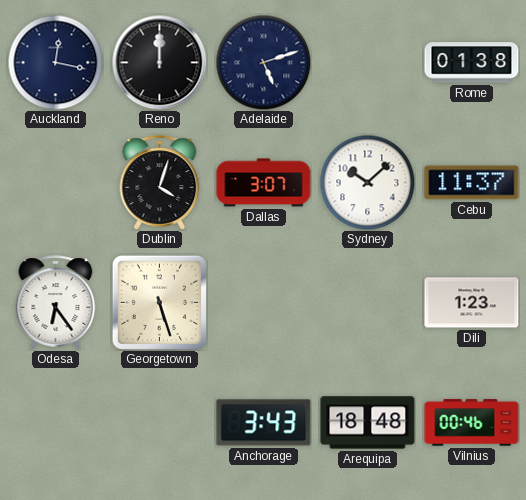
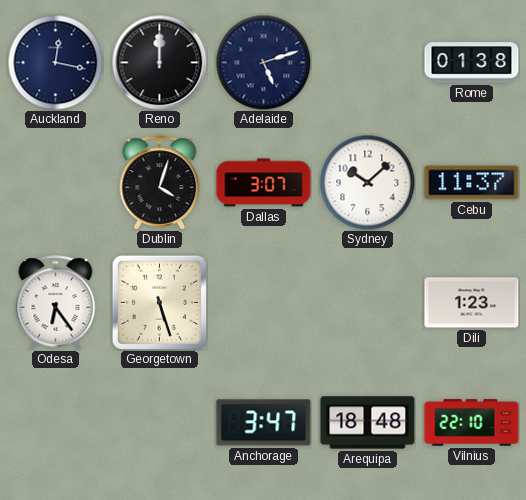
Anchorage: 3:43 -> 3:47 (264, 423)
Vilnius: 00:46 -> 22:10 (472, 423)
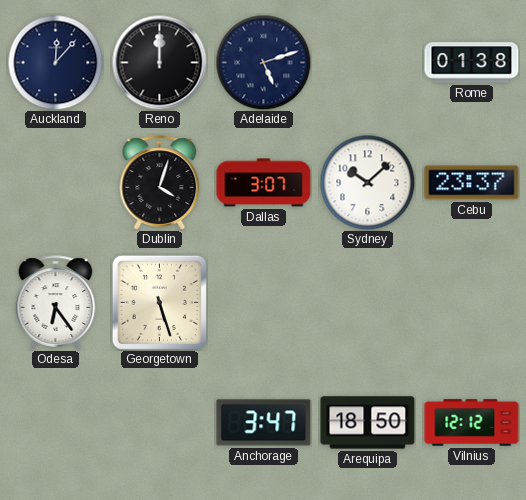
Auckland: 12:17 -> 12:07 (55, 62)
Cebu: 11:37 -> 23:37 (472, 183)
Dili: 1:23 -> none (472, 303)
Arequipa: 18:48 -> 18:50 (368, 423)
Vilnius: 22:10 -> 12:12 (472, 423)
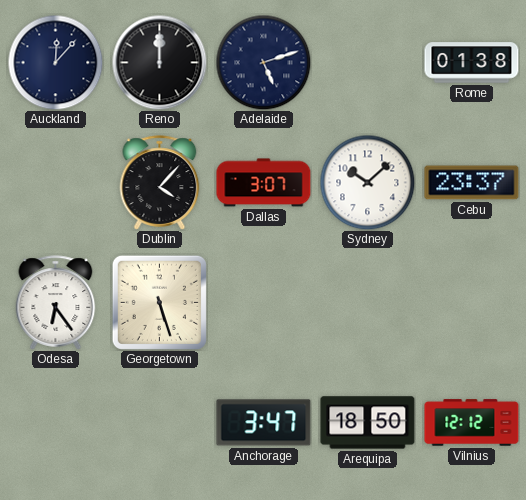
Dublin: 4:03 -> 4:07 (160, 183)
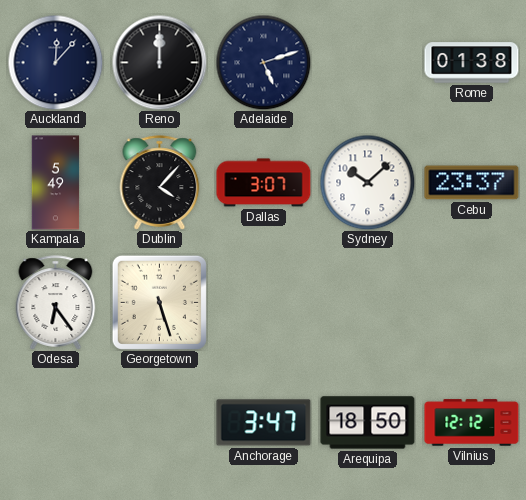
Kampala: none -> 5:49 (56, 183)
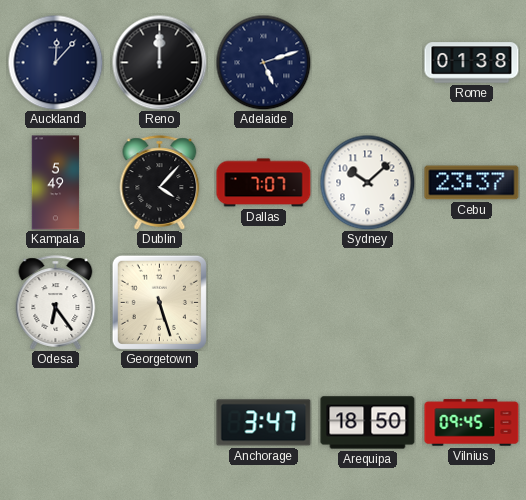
Dallas: 3:07 -> 7:07 (264, 183)
Vilnius: 12:12 -> 09:45 (472, 423)
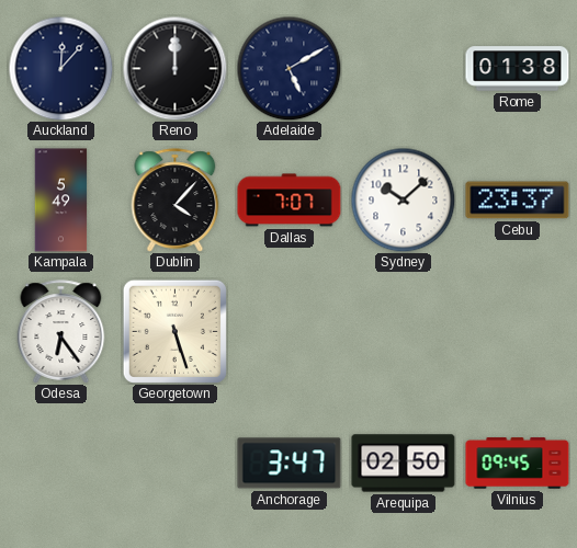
Adelaide: 5:12 -> 5:10 (288, 68)
Arequipa: 18:50 -> 02:50 (404, 464)
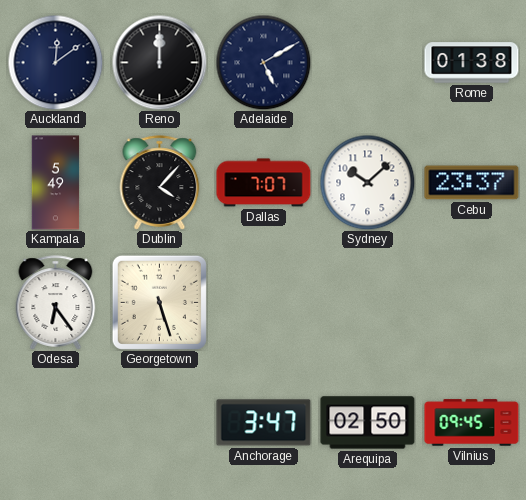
Auckland: 12:07 -> 12:09 (55, 62)
